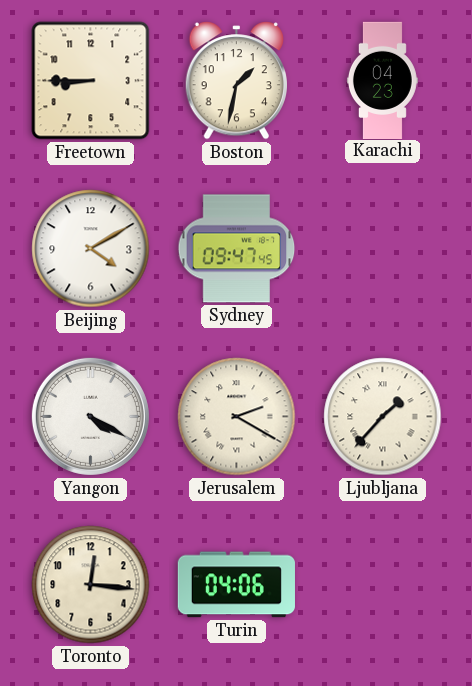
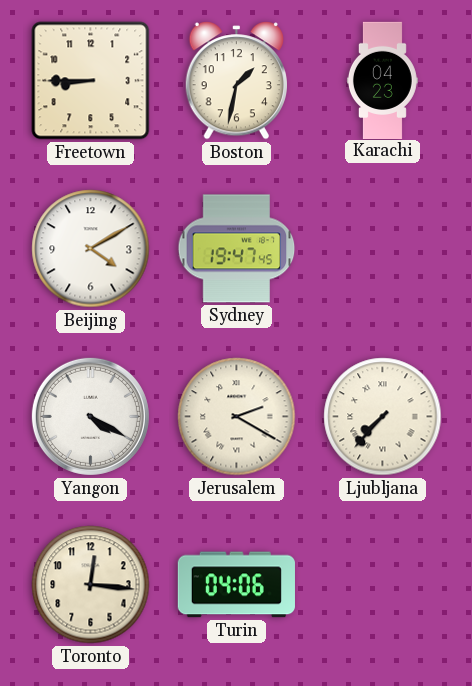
Sydney: 09:47 -> 19:47 (237, 249)
Ljubljana: 1:37 -> 7:37 (383, 417)
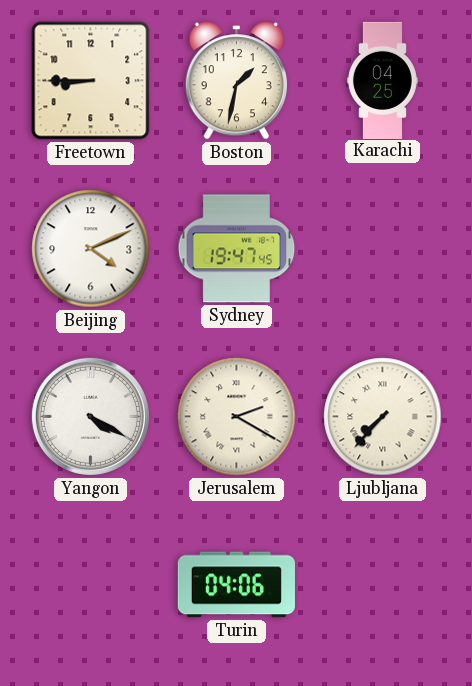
Karachi: 04:23 -> 04:25 (382, 80)
Beijing: 4:10 -> 4:11 (91, 249)
Toronto: 12:16 -> none (91, 585)
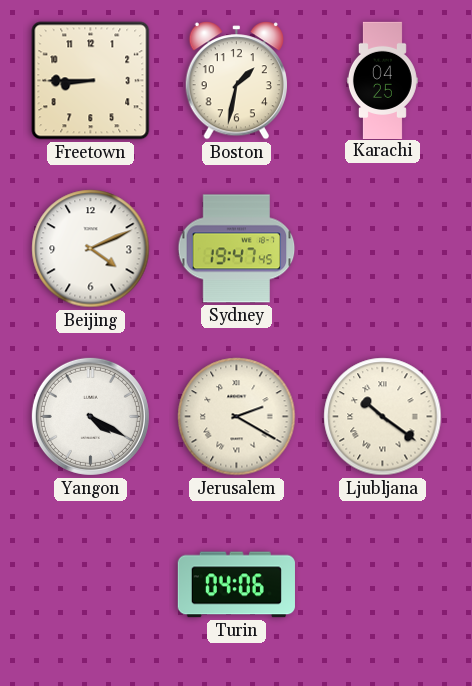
Ljubljana: 7:37 -> 10:21 (383, 417)
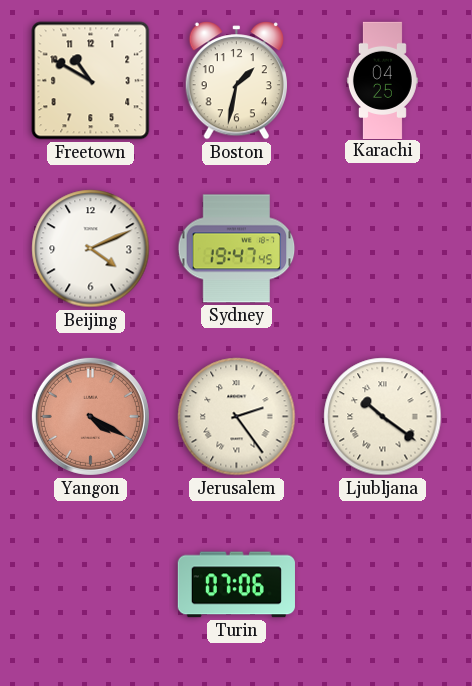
Freetown: 8:45 -> 10:50 (91, 81)
Yangon dial: white -> salmon (90, 416)
Jerusalem: 2:20 -> 2:24 (237, 417)
Turin: 04:06 -> 07:06 (236, 585)
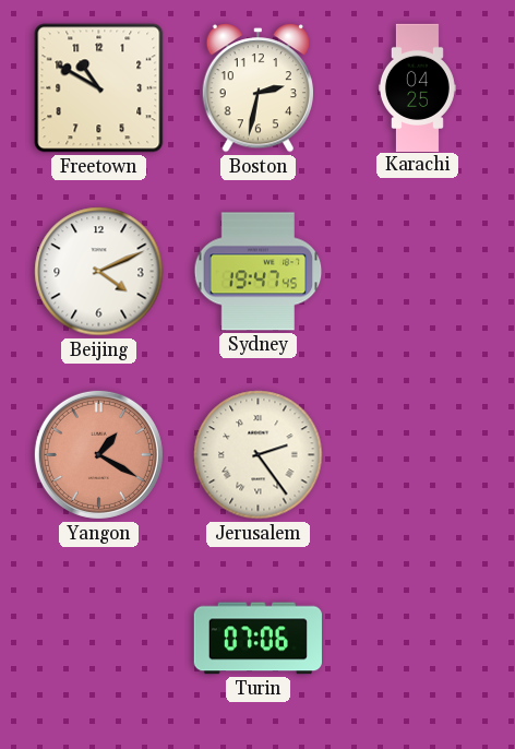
Boston: 1:32 -> 2:32 (257, 88)
Yangon: 4:20 -> 1:20 (98, 454)
Ljubljana: 10:21 -> none (383, 417)
